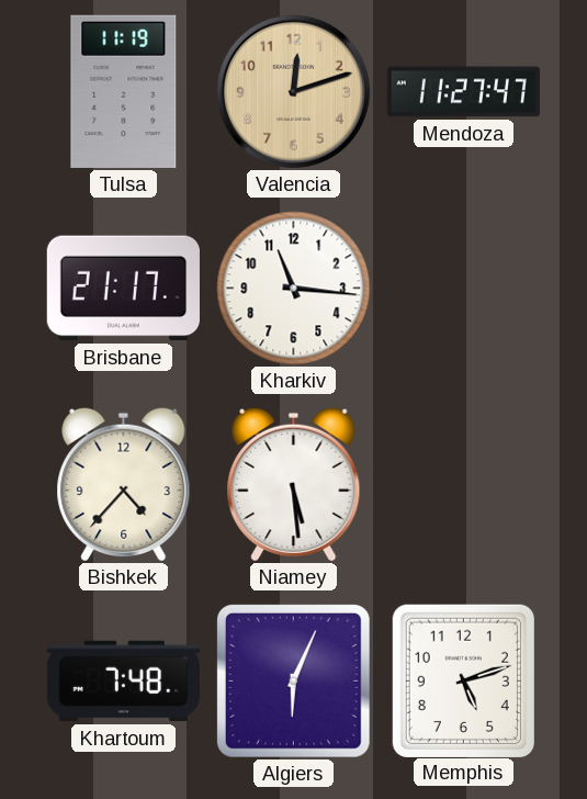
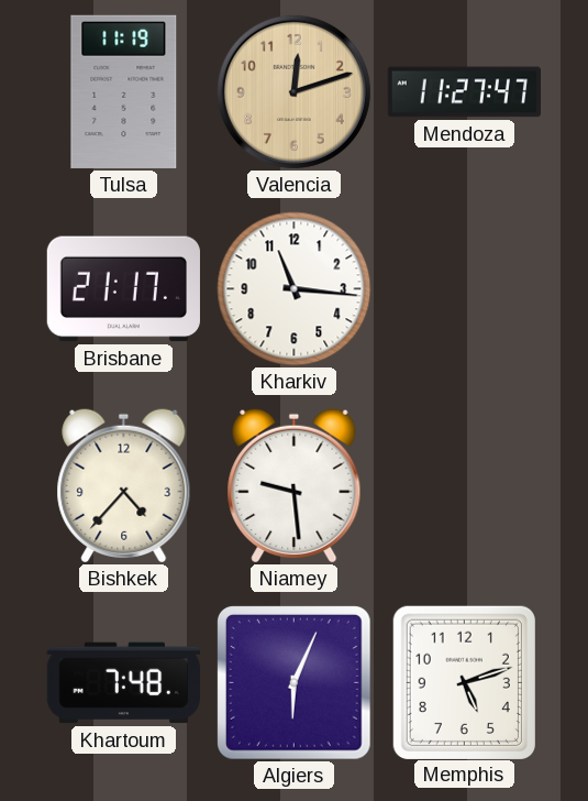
Niamey: 5:29 -> 9:29 (295, 486)
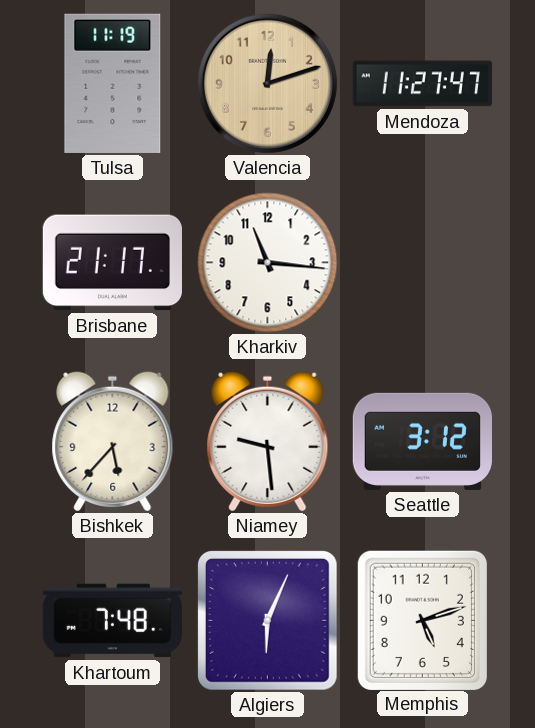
Bishkek: 4:37 -> 5:37 (113, 442)
Seattle: none -> 3:12 (422, 441)
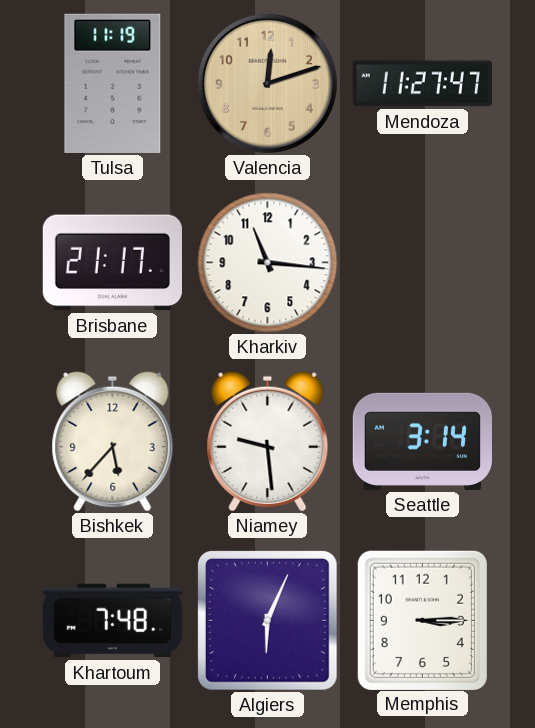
Seattle: 3:12 -> 3:14 (422, 441)
Memphis: 5:12 -> 3:15 (422, 620)
